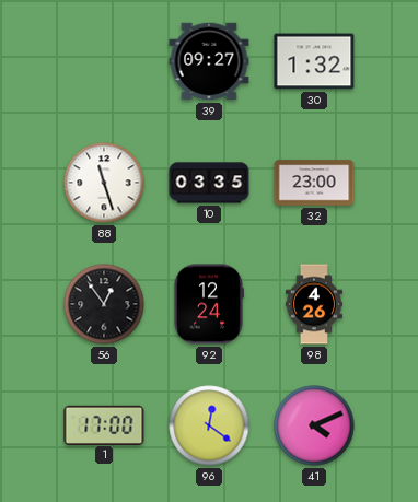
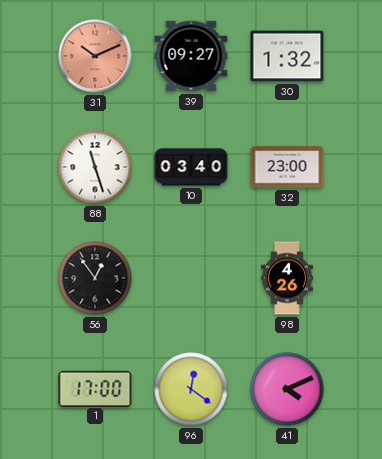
31: none -> 10:11 (95, 56)
10: 03:35 -> 03:40 (191, 167)
92: 12:24 -> none (209, 304)
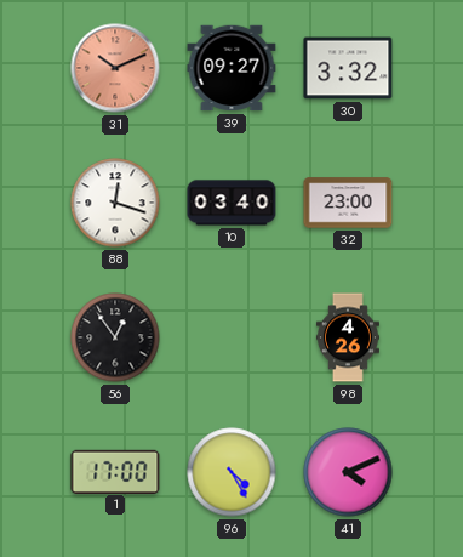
30: 1:32 -> 3:32 (348, 68)
88: 11:27 -> 12:18 (115, 203)
96: 12:21 -> 4:25 (232, 472)
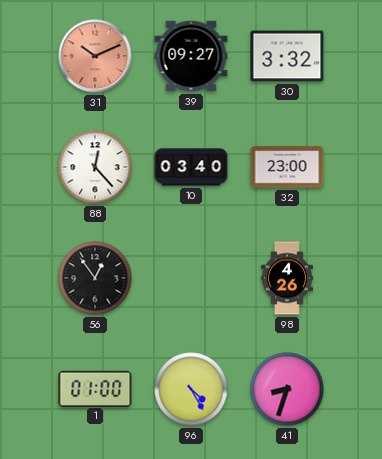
88: 12:18 -> 12:23 (95, 167)
1: 17:00 -> 01:00 (95, 388)
41: 4:11 -> 8:33 (287, 389)
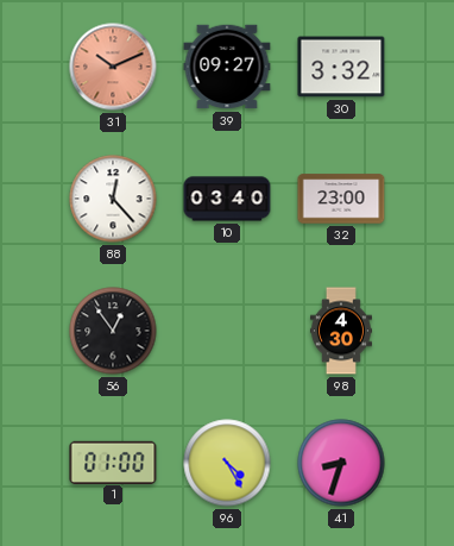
98: 4:26 -> 4:30 (341, 331)
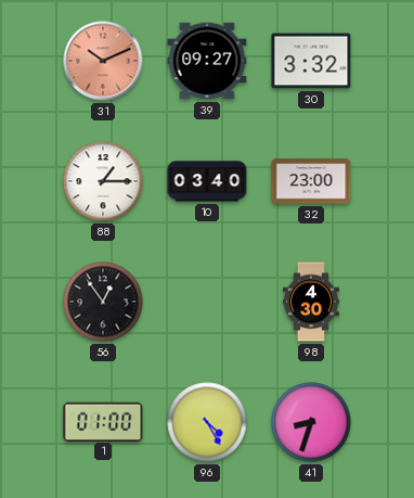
88: 12:23 -> 1:15 (103, 181)
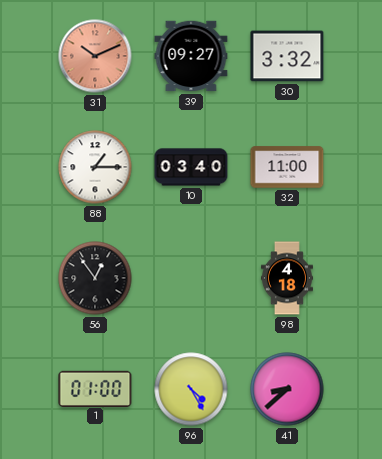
32: 23:00 -> 11:00 (287, 167)
98: 4:30 -> 4:18 (287, 278)
41: 8:33 -> 8:38 (287, 389)
